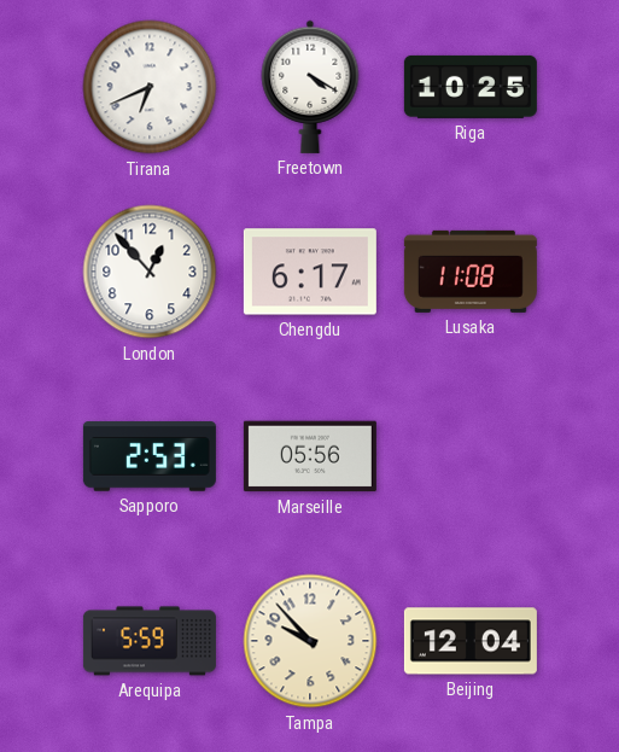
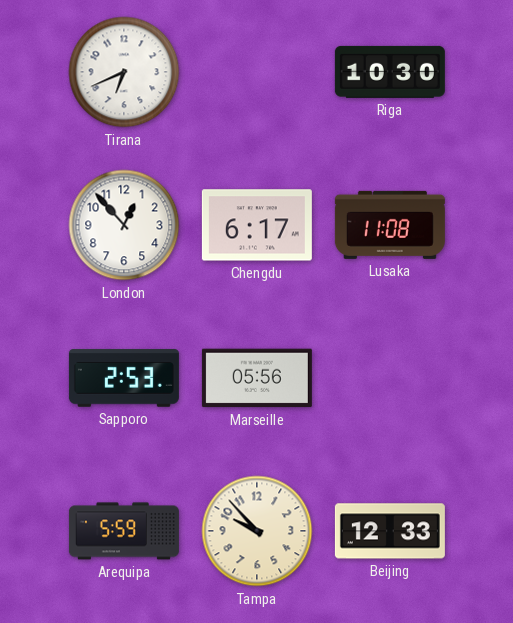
Freetown: 4:20 -> none (310, 87)
Riga: 10:25 -> 10:30 (390, 72)
Beijing: 12:04 -> 12:33 (390, 531)
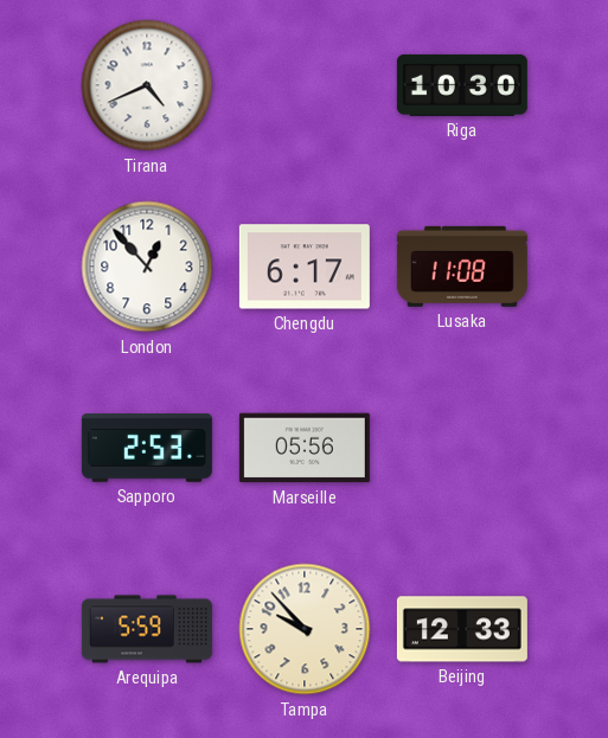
Tirana: 6:41 -> 4:41 (147, 85)
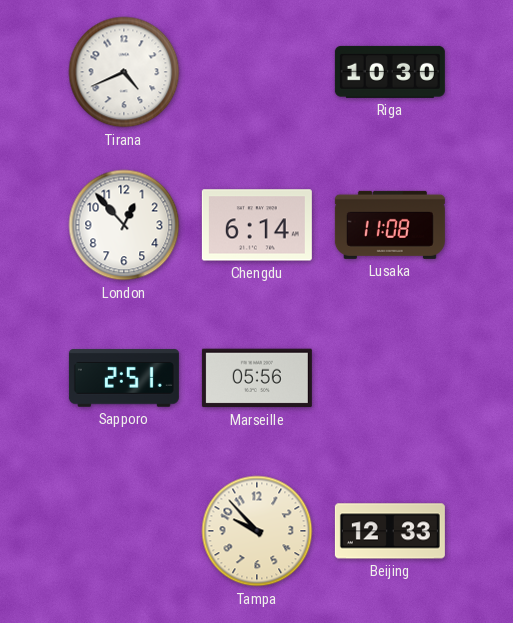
Chengdu: 6:17 -> 6:14 (257, 225)
Sapporo: 2:53 -> 2:51 (124, 378)
Arequipa: 5:59 -> none (147, 629)
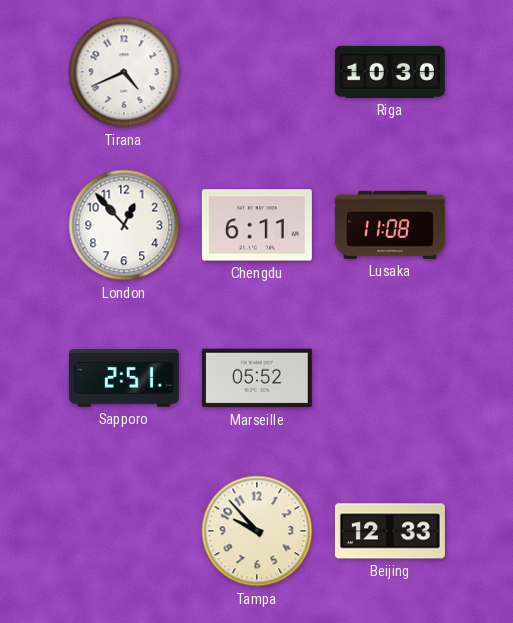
Chengdu: 6:14 -> 6:11 (257, 225)
Marseille: 05:56 -> 05:52 (257, 378)
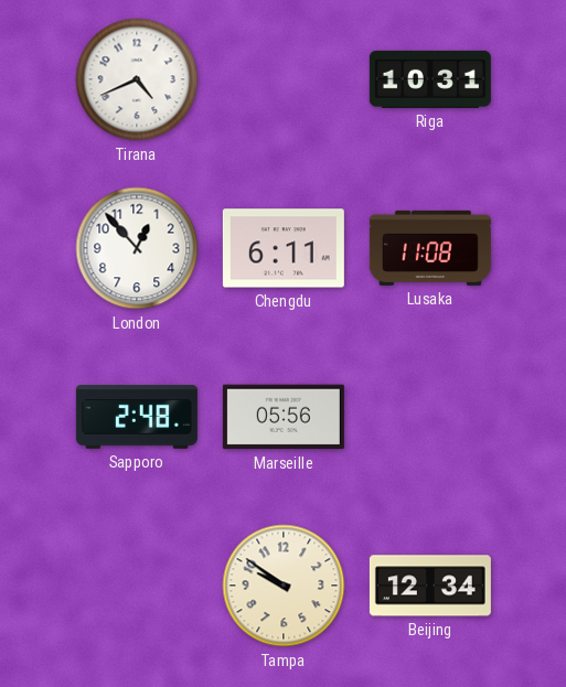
Riga: 10:30 -> 10:31 (430, 79)
Sapporo: 2:51 -> 2:48 (137, 417)
Marseille: 05:52 -> 05:56 (284, 417)
Tampa: 9:53 -> 9:51 (284, 586)
Beijing: 12:33 -> 12:34 (430, 586)
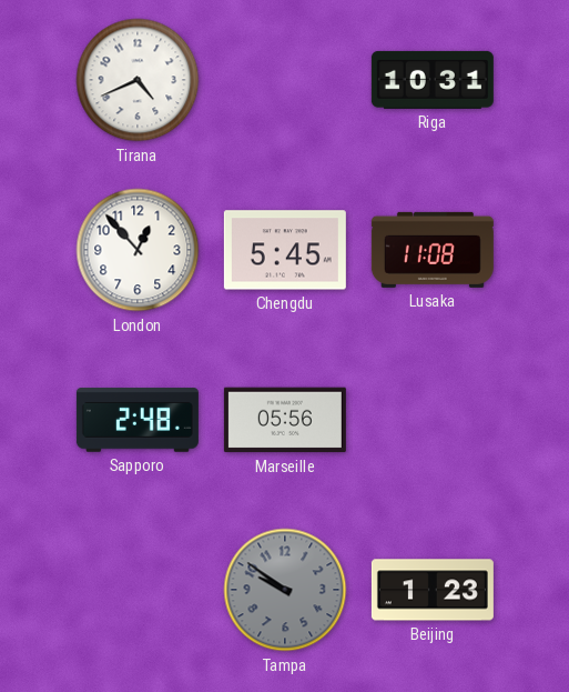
Chengdu: 6:11 -> 5:45 (285, 250)
Tampa dial: cream -> grey (285, 590)
Beijing: 12:34 -> 1:23 (433, 590)
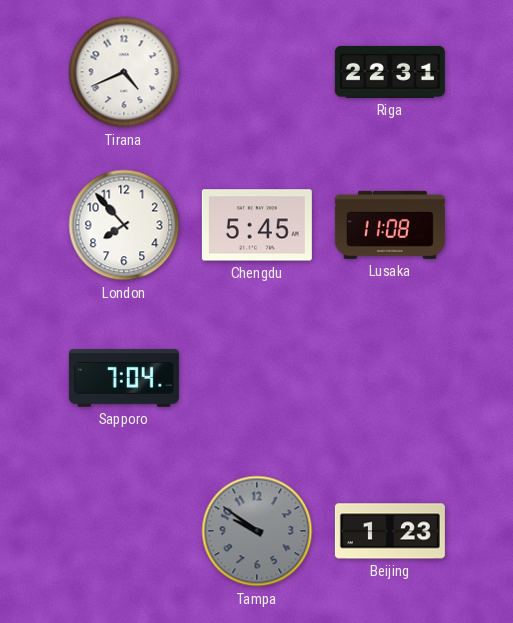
Riga: 10:31 -> 22:31 (390, 72)
London: 12:53 -> 7:53 (124, 225)
Sapporo: 2:48 -> 7:04 (124, 378)
Marseille: 05:56 -> none (285, 420)
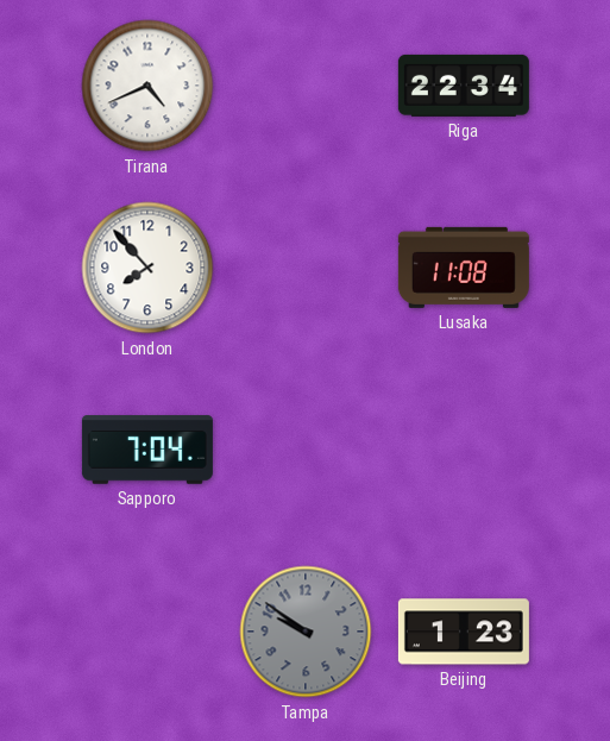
Riga: 22:31 -> 22:34 (464, 86)
Chengdu: 5:45 -> none (257, 225)
